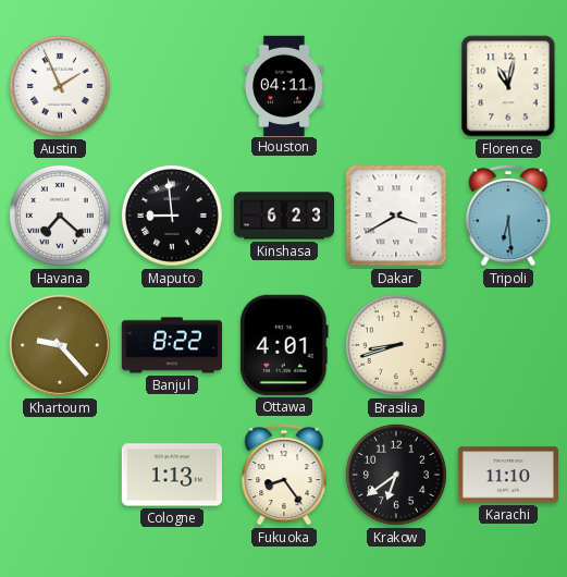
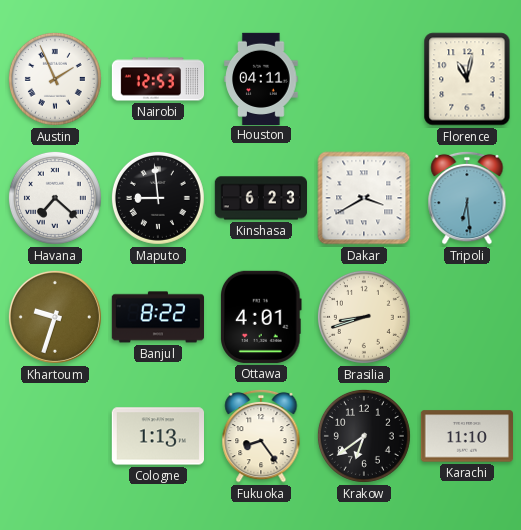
Nairobi: none -> 12:53 (158, 79)
Khartoum: 9:23 -> 9:33 (55, 317)
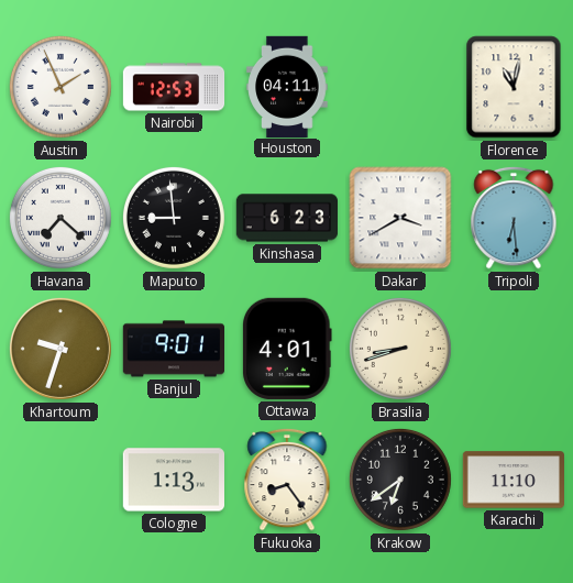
Banjul: 8:22 -> 9:01 (173, 349)
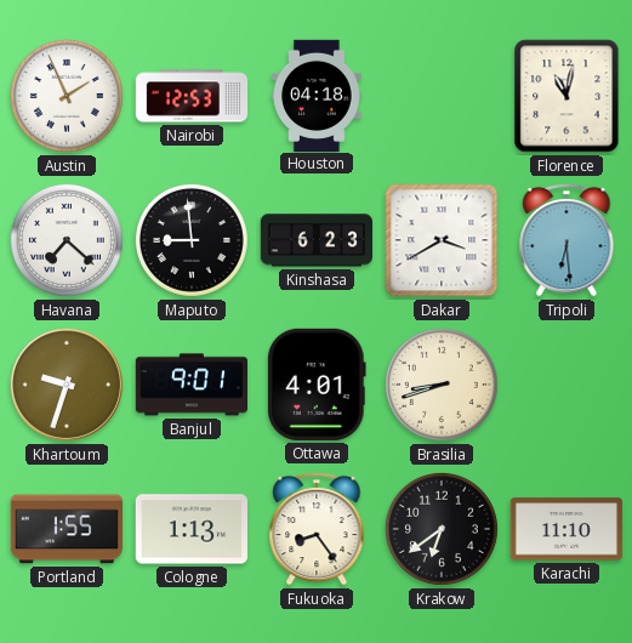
Houston: 04:11 -> 04:18 (317, 95)
Portland: none -> 1:55 (67, 529)
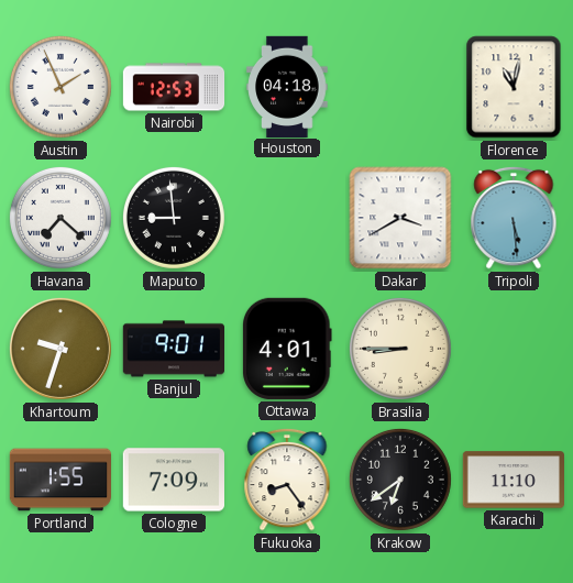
Kinshasa: 6:23 -> none (315, 240)
Tripoli: 6:29 -> 5:29 (514, 218)
Brasilia: 8:42 -> 8:45 (400, 349)
Cologne: 1:13 -> 7:09 (173, 480)
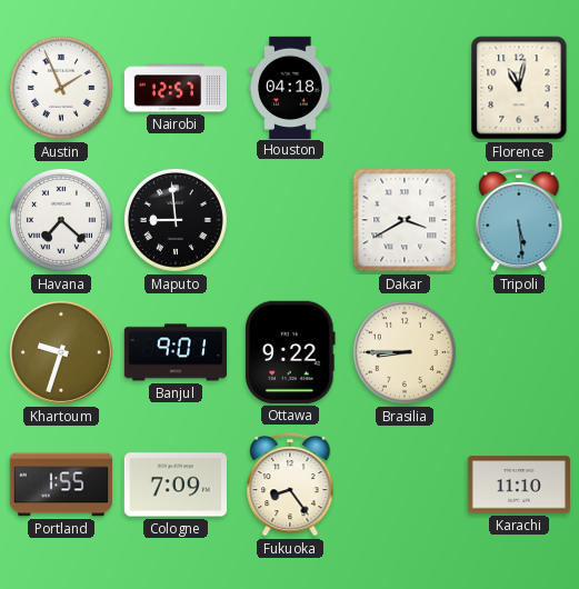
Nairobi: 12:53 -> 12:57 (176, 88)
Ottawa: 4:01 -> 9:22 (291, 352)
Krakow: 6:39 -> none (400, 480)
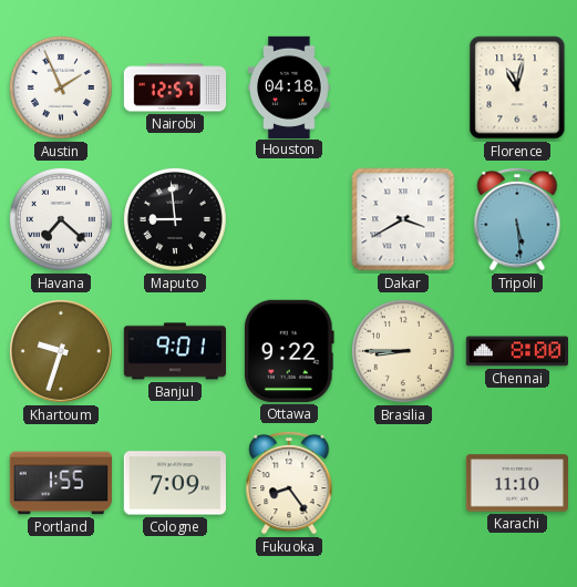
Chennai: none -> 8:00 (516, 351)
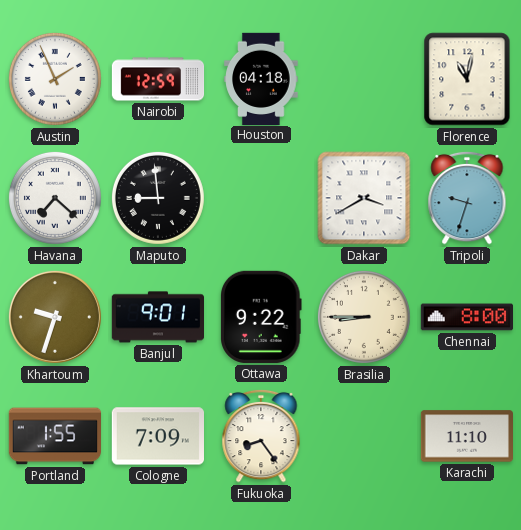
Nairobi: 12:57 -> 12:59 (158, 79)
Tripoli: 5:29 -> 9:33 (467, 198)
